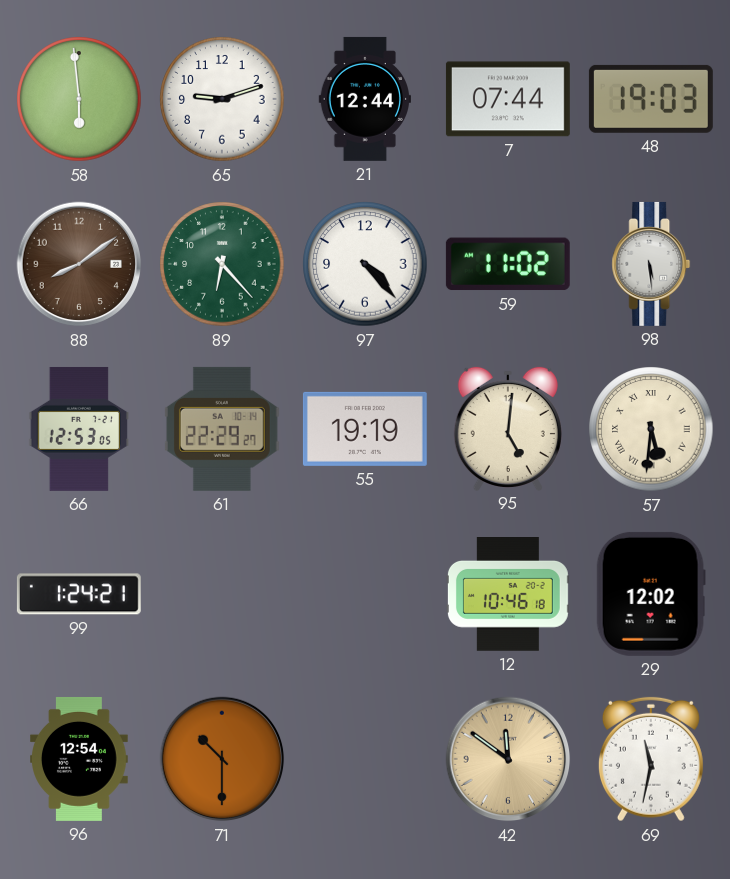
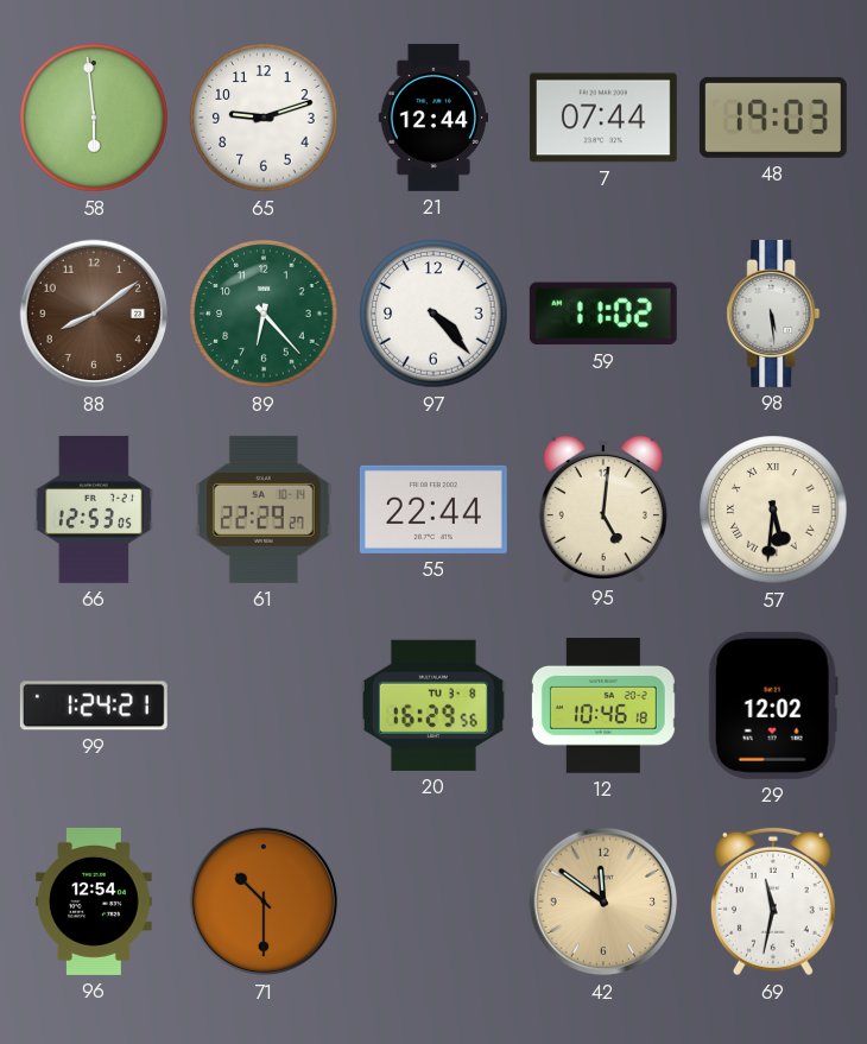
55: 19:19 -> 22:44 (433, 510)
20: none -> 16:29 (433, 706)
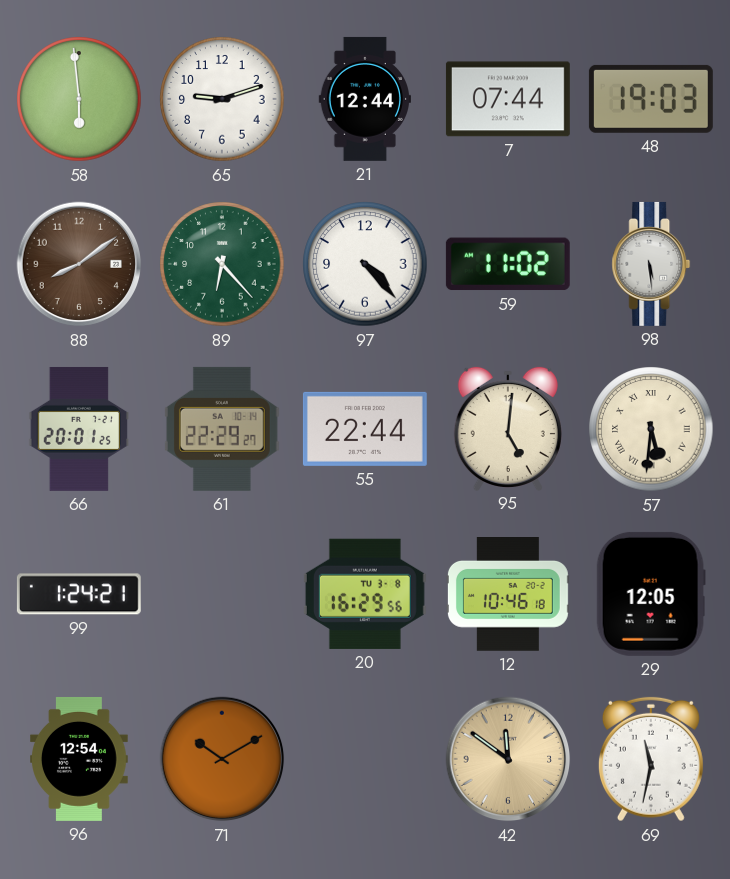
66: 12:53 -> 20:01 (78, 429)
29: 12:02 -> 12:05 (651, 594)
71: 10:30 -> 10:10 (222, 759)
